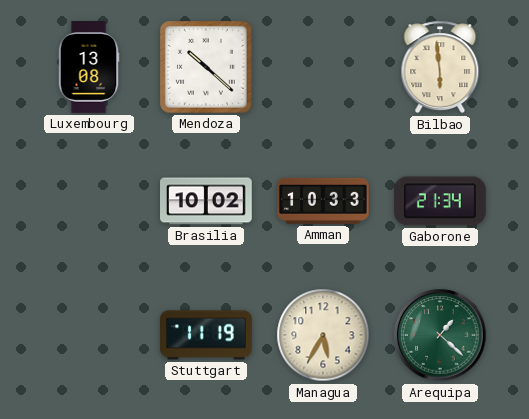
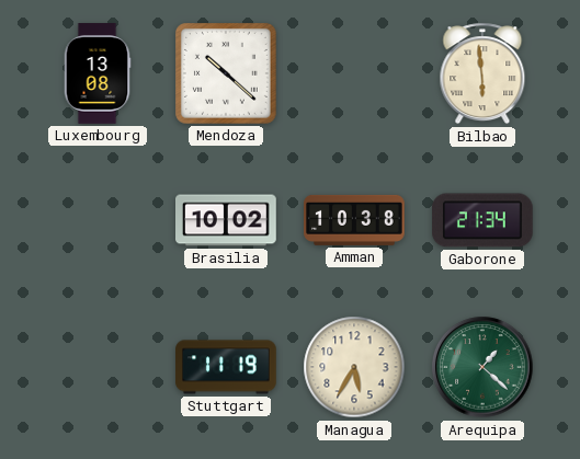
Amman: 10:33 -> 10:38 (354, 220)
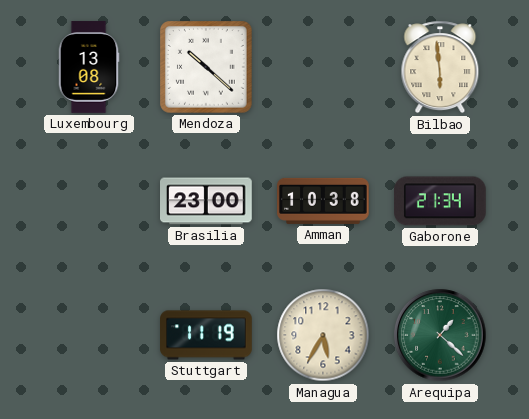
Brasilia: 10:02 -> 23:00 (207, 201)
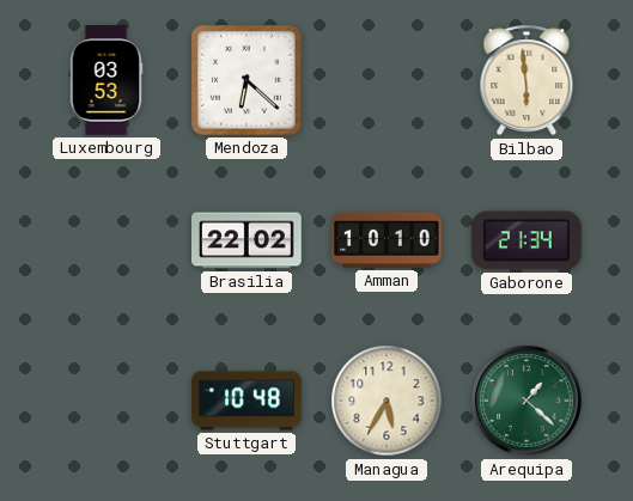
Luxembourg: 13:08 -> 03:53 (106, 80)
Mendoza: 10:22 -> 6:22 (248, 81)
Brasilia: 23:00 -> 22:02 (248, 240)
Amman: 10:38 -> 10:10 (387, 240)
Stuttgart: 11:19 -> 10:48 (246, 401)
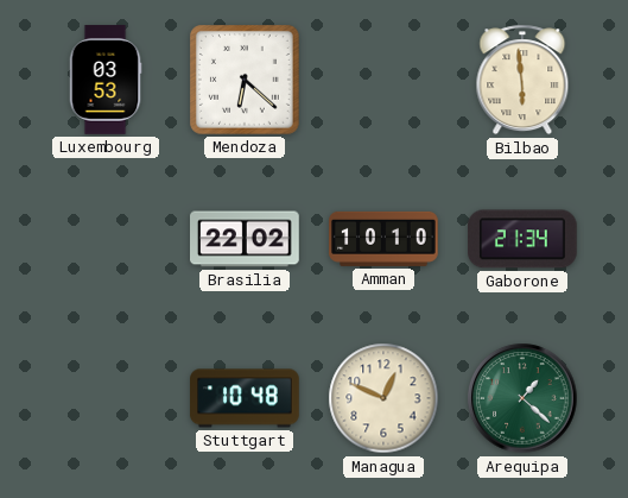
Managua: 5:35 -> 12:49 (383, 398)
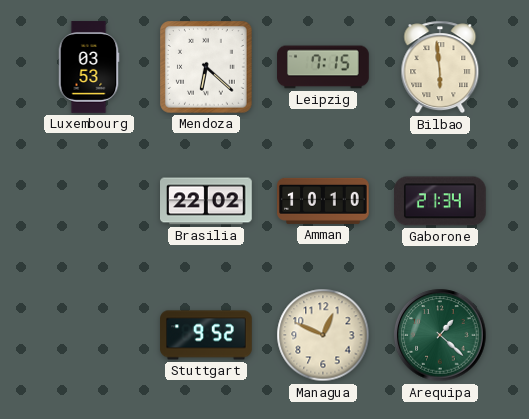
Leipzig: none -> 7:15 (323, 67)
Stuttgart: 10:48 -> 9:52 (206, 335)
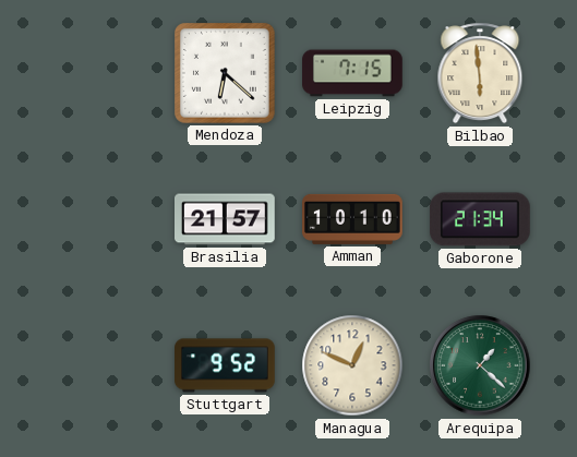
Luxembourg: 03:53 -> none (89, 67)
Brasilia: 22:02 -> 21:57 (226, 219)
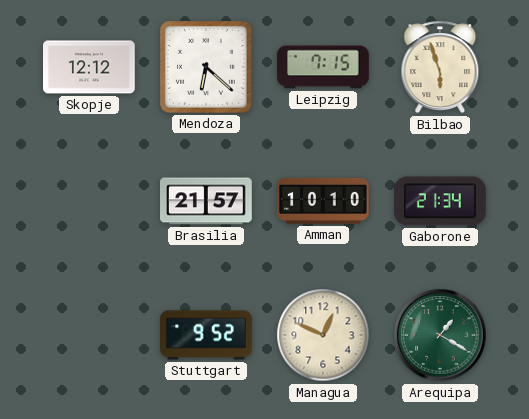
Skopje: none -> 12:12 (90, 67)
Bilbao: 5:59 -> 5:57 (440, 67)
Arequipa: 1:22 -> 1:20 (440, 335)
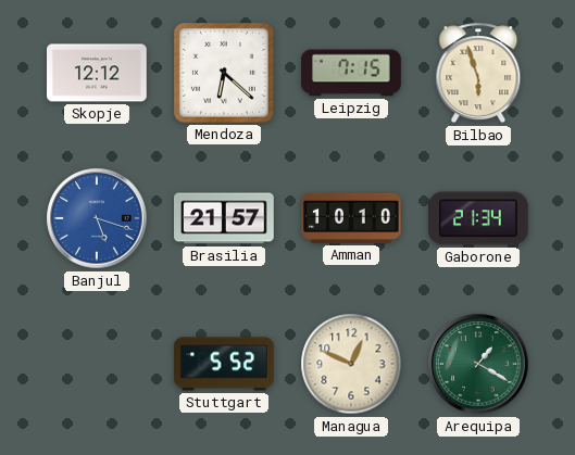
Banjul: none -> 5:18 (97, 218)
Stuttgart: 9:52 -> 5:52 (224, 364)
